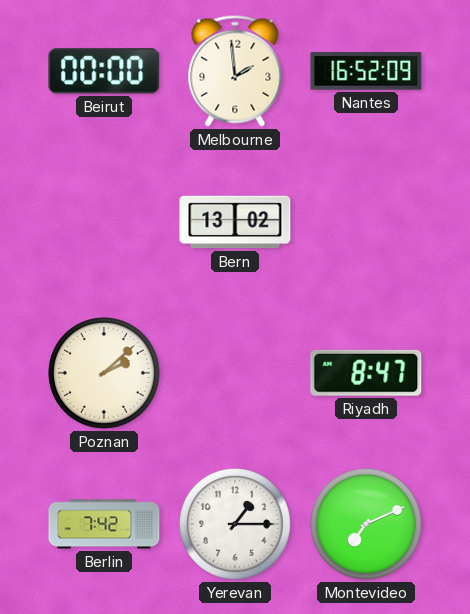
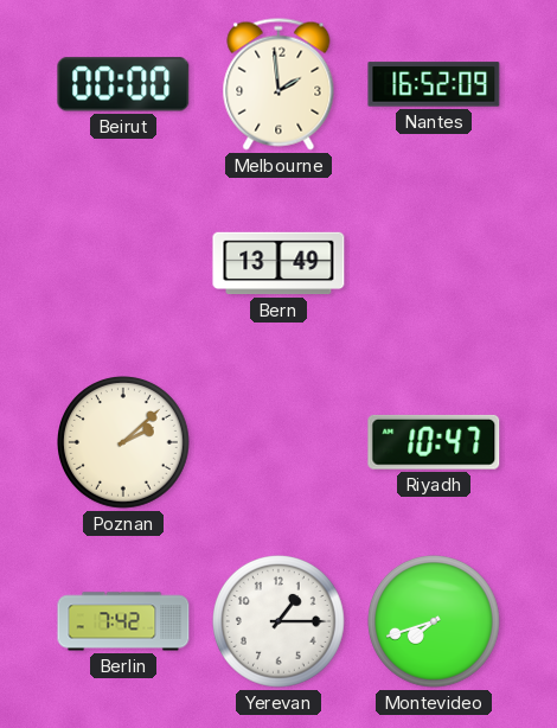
Bern: 13:02 -> 13:49 (278, 263)
Riyadh: 8:47 -> 10:47 (434, 442)
Montevideo: 7:11 -> 7:42 (435, 622)
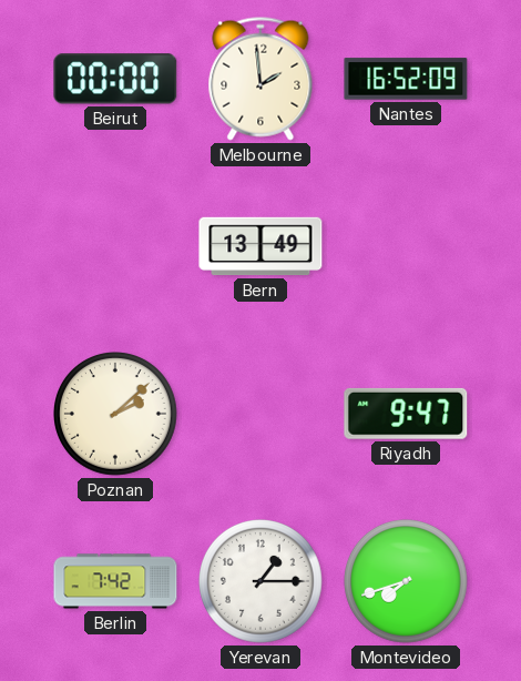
Riyadh: 10:47 -> 9:47 (406, 414)
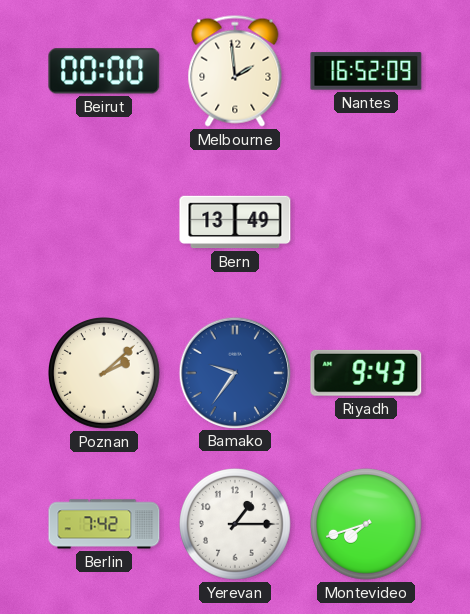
Bamako: none -> 9:36 (234, 372)
Riyadh: 9:47 -> 9:43 (366, 373)
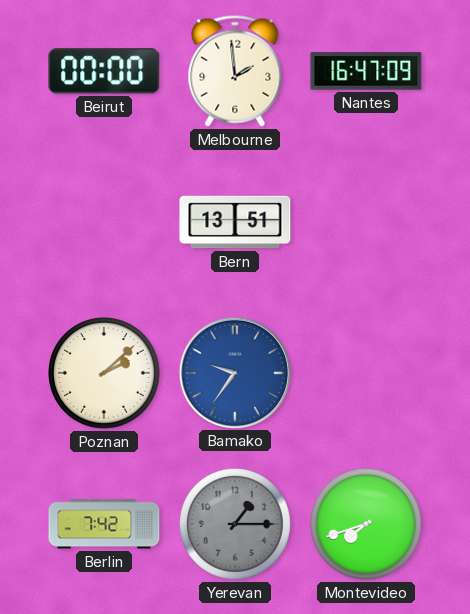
Nantes: 16:52 -> 16:47 (366, 71)
Bern: 13:49 -> 13:51 (235, 222)
Riyadh: 9:43 -> none (366, 373)
Yerevan dial: white -> grey (236, 525)
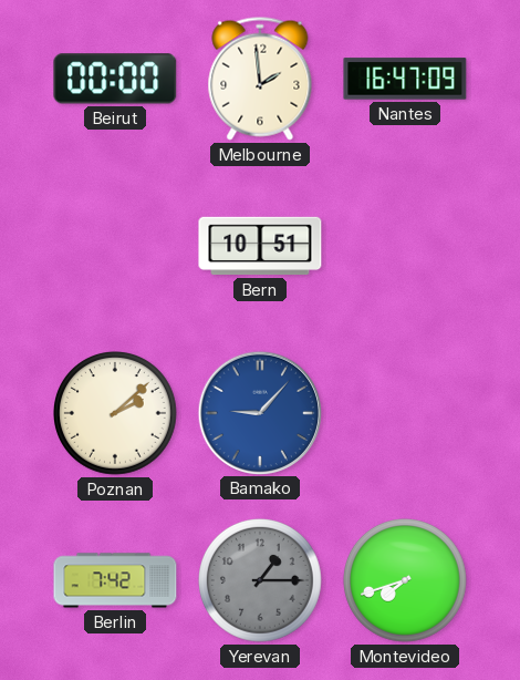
Bern: 13:51 -> 10:51 (260, 246)
Bamako: 9:36 -> 9:07 (259, 412)
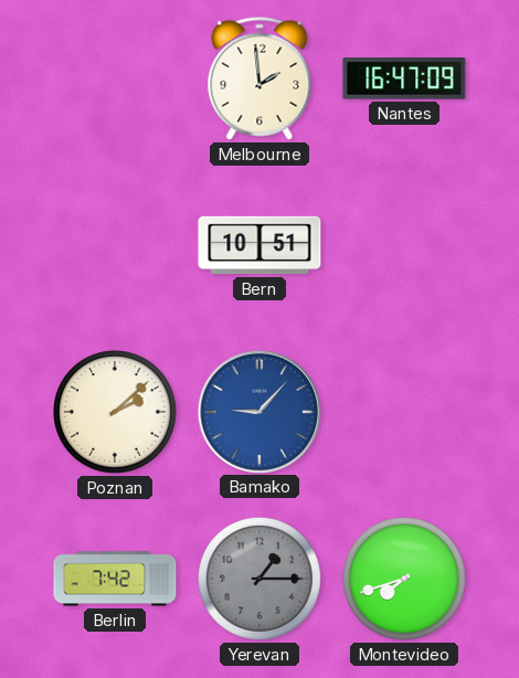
Beirut: 00:00 -> none (115, 79)
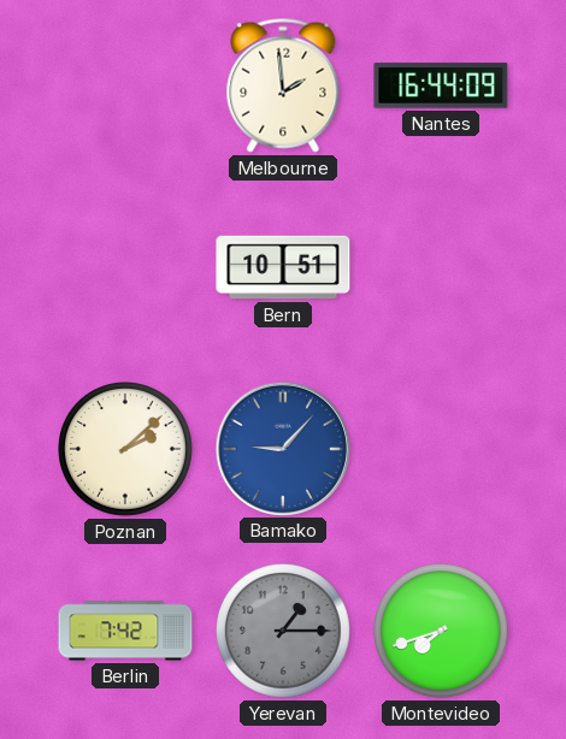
Nantes: 16:47 -> 16:44 (441, 85)
